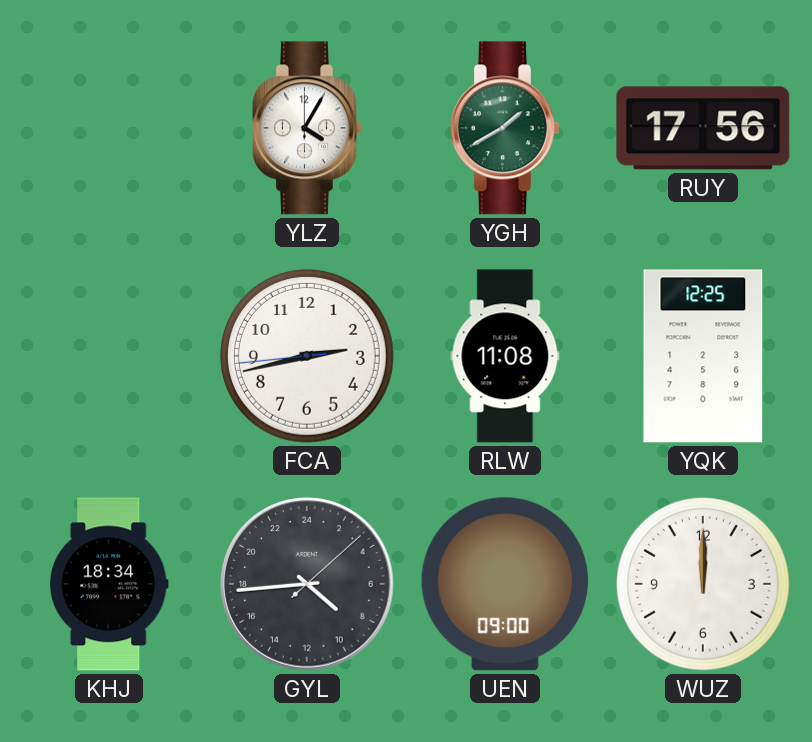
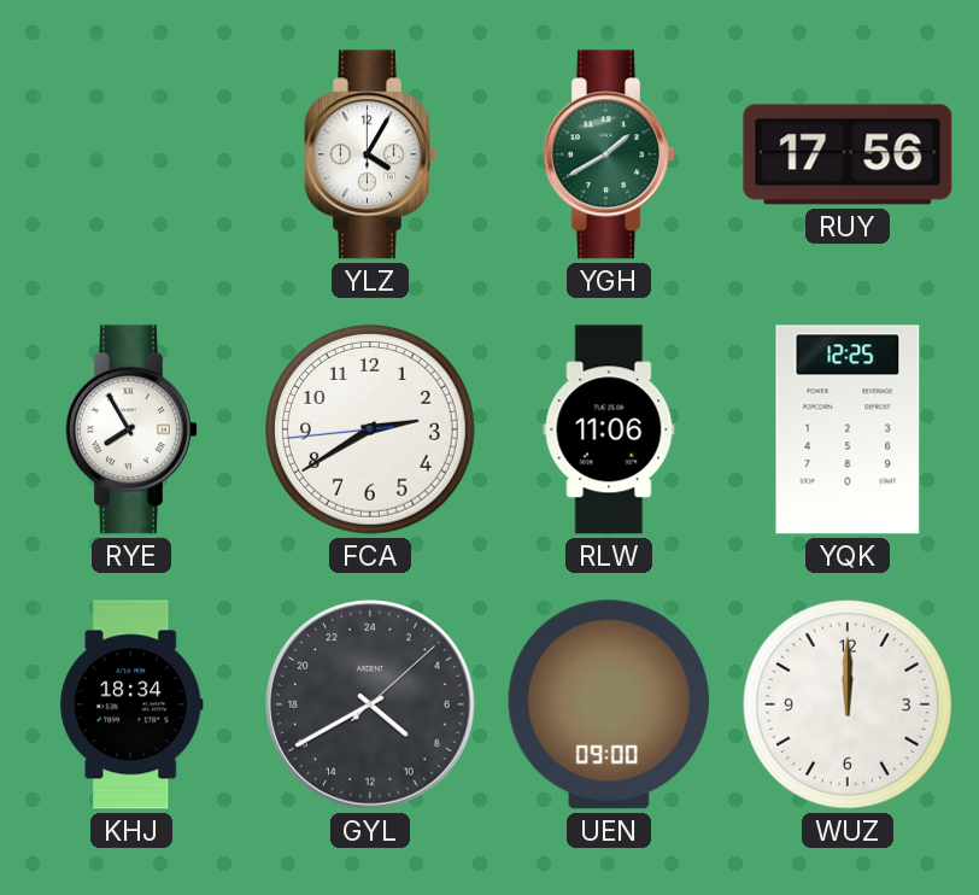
RYE: none -> 7:55 (133, 429)
FCA: 2:42 -> 2:39 (370, 429)
RLW: 11:08 -> 11:06 (609, 429)
GYL: 8:44 -> 8:40 (370, 704)
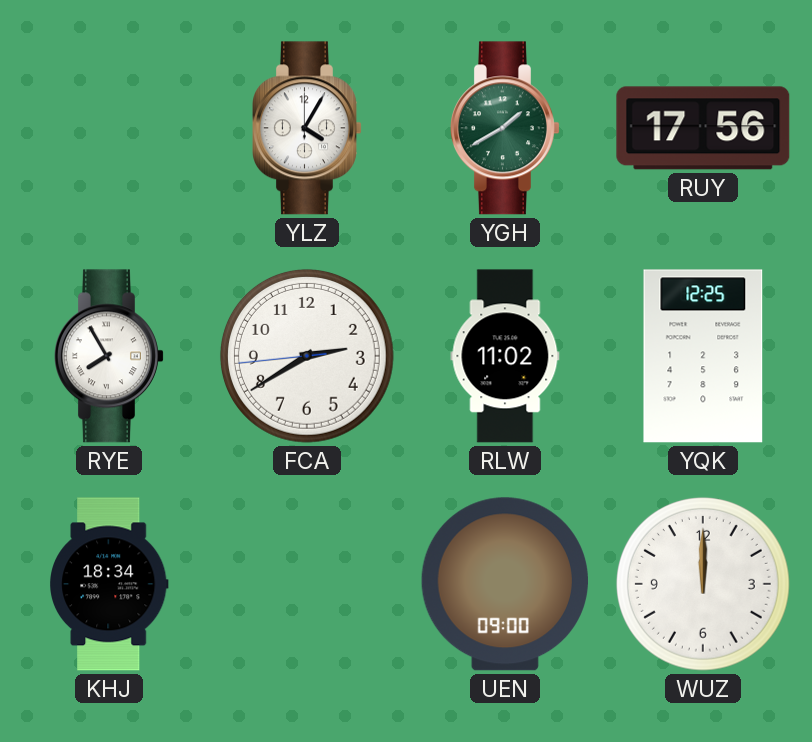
RLW: 11:06 -> 11:02 (505, 356)
GYL: 8:40 -> none (370, 704)
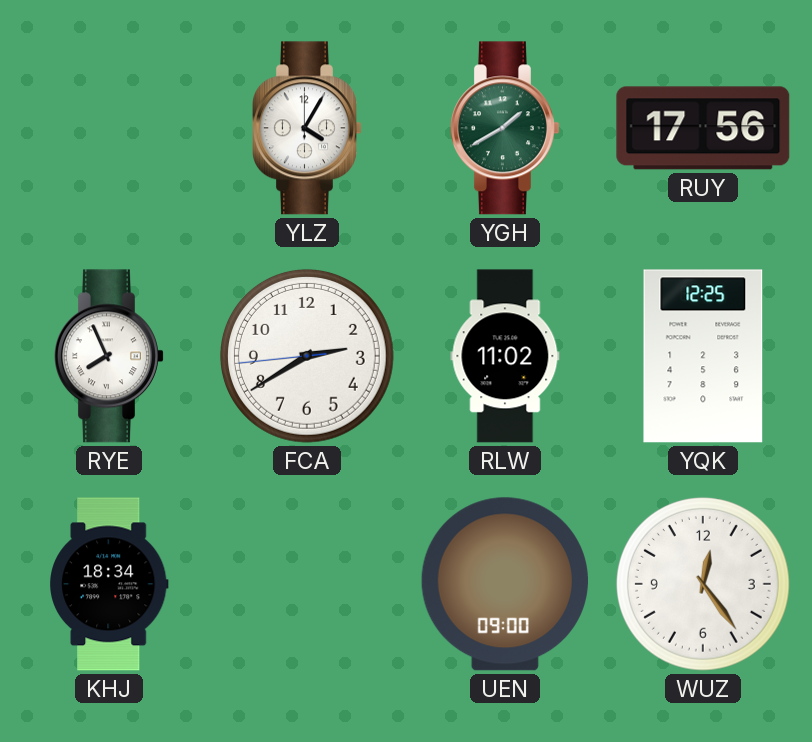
RYE: 7:55 -> 7:56 (110, 356)
WUZ: 12:00 -> 12:24 (703, 584)
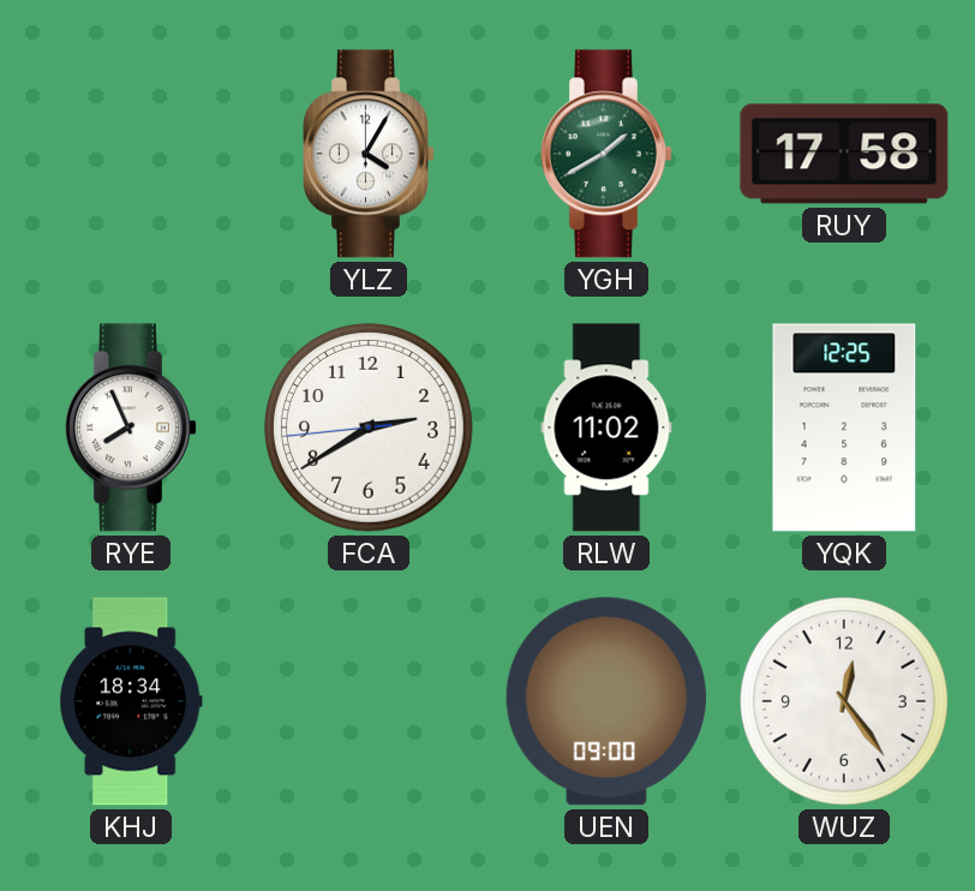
RUY: 17:56 -> 17:58 (844, 154)
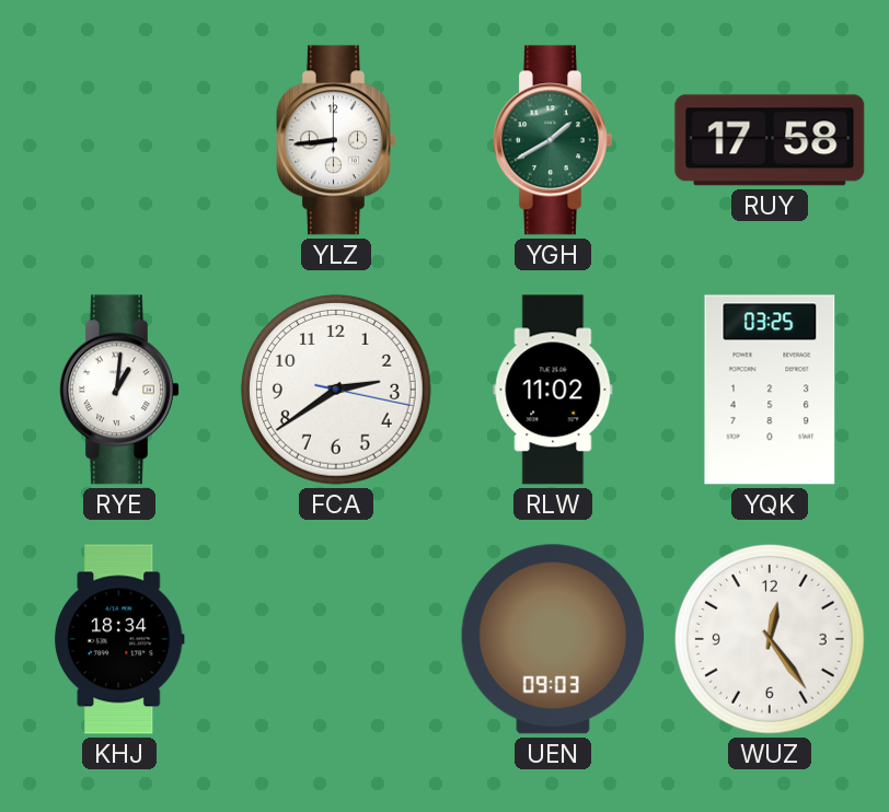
YLZ: 4:05 -> 8:44 (337, 140)
RYE: 7:56 -> 1:01 (120, 390)
FCA: 2:39:44 -> 2:39:17 (336, 390)
YQK: 12:25 -> 03:25 (770, 390)
UEN: 09:00 -> 09:03 (553, 639)
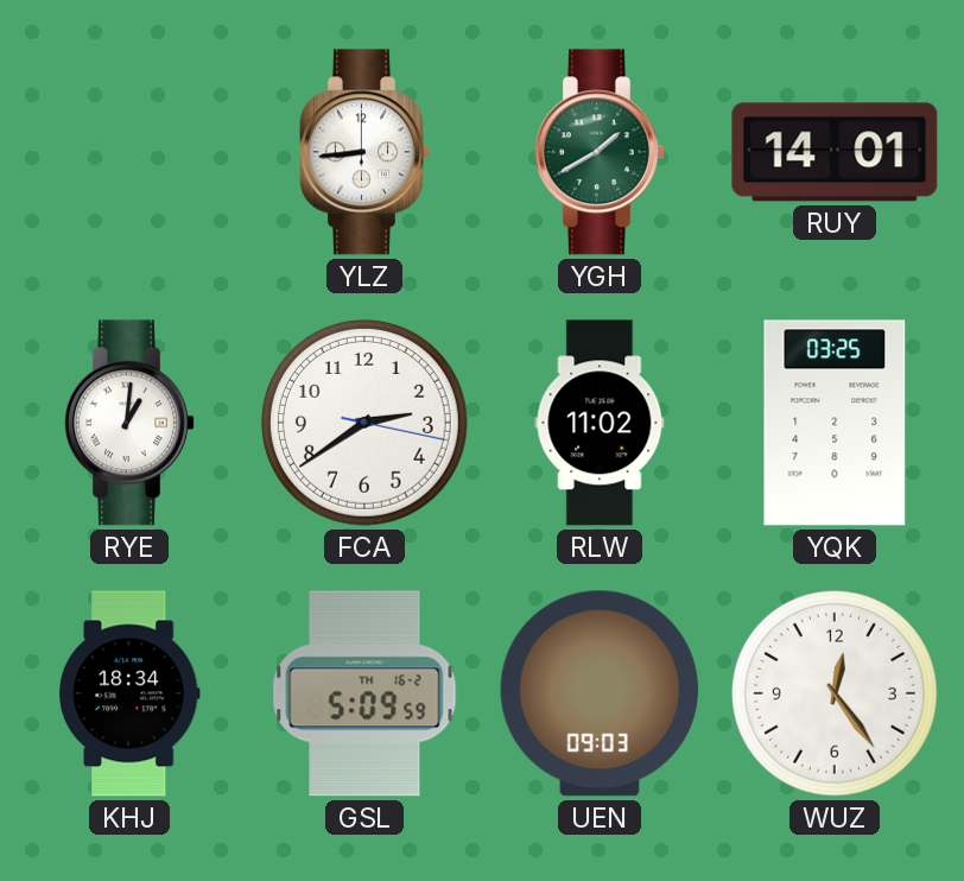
RUY: 17:58 -> 14:01 (835, 152)
GSL: none -> 5:09 (364, 693)
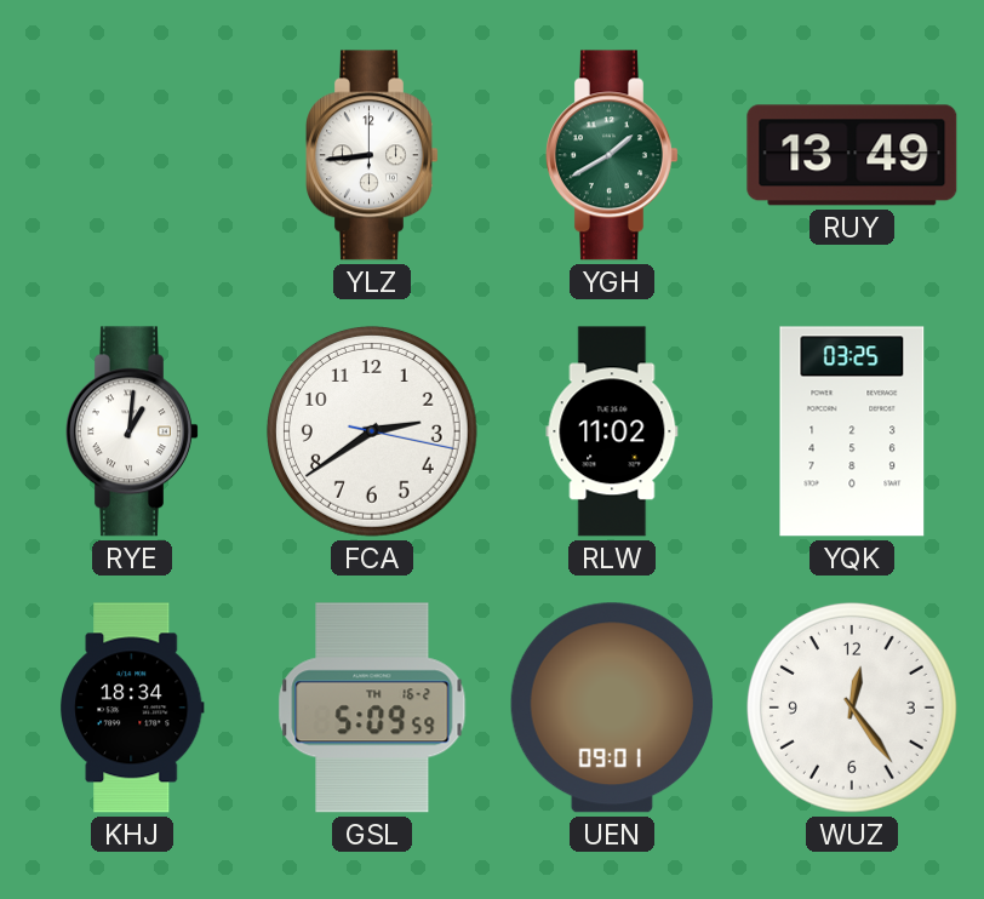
RUY: 14:01 -> 13:49 (852, 155)
UEN: 09:03 -> 09:01 (612, 708)
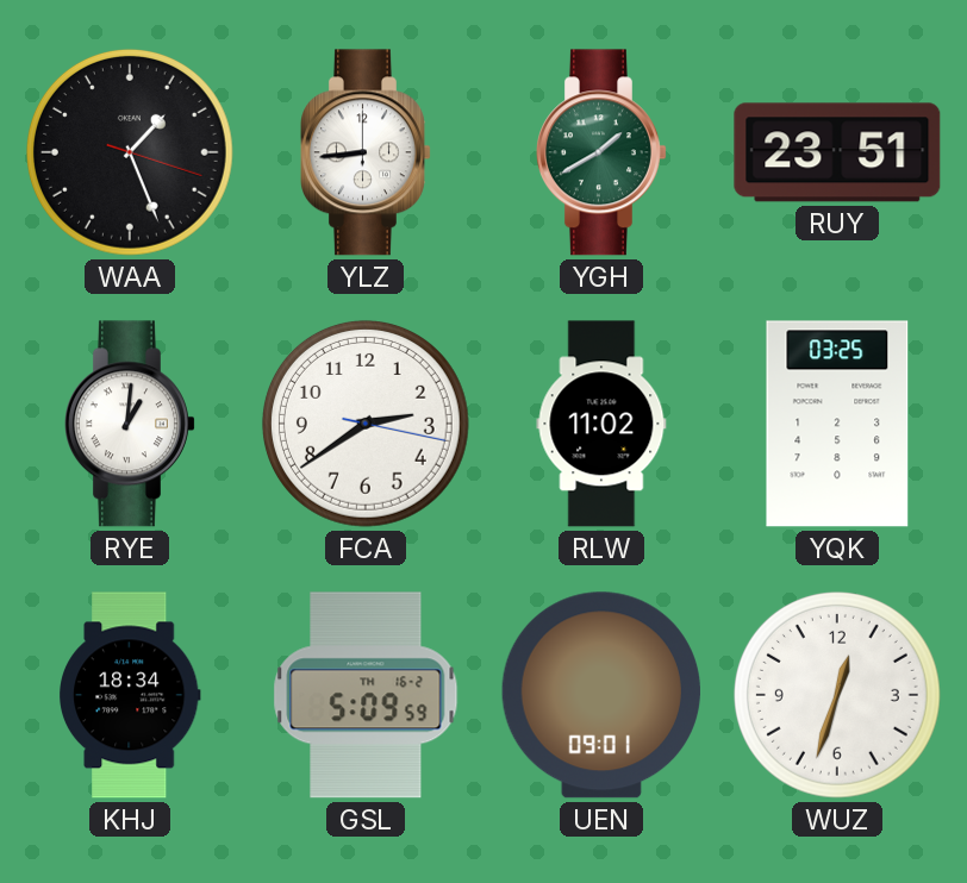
WAA: none -> 1:26 (130, 152)
RUY: 13:49 -> 23:51 (837, 152)
WUZ: 12:24 -> 12:33 (837, 695)
